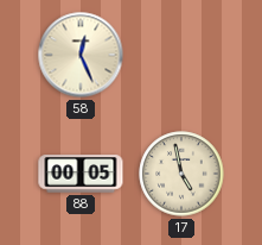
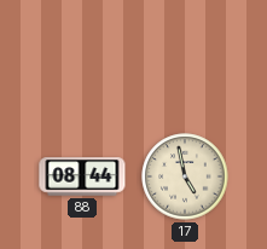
58: 12:26 -> none (81, 55)
88: 00:05 -> 08:44 (82, 176)
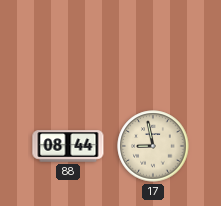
17: 4:58 -> 8:58 (153, 146)
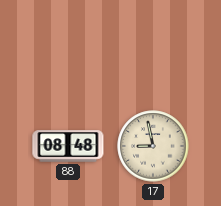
88: 08:44 -> 08:48 (68, 146)
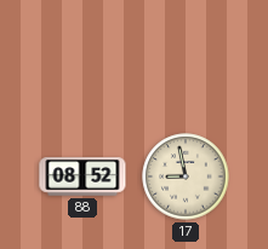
88: 08:48 -> 08:52 (82, 176)
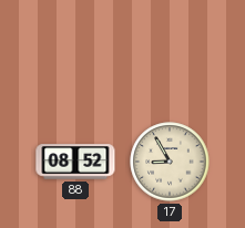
17: 8:58 -> 8:55 (170, 162)
